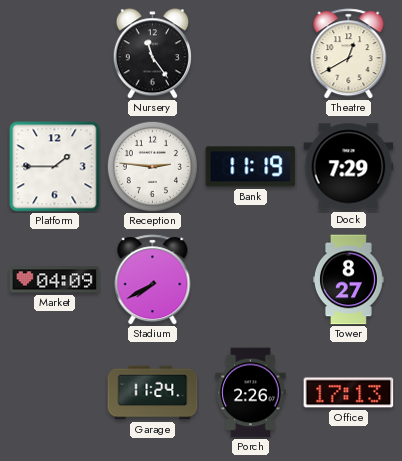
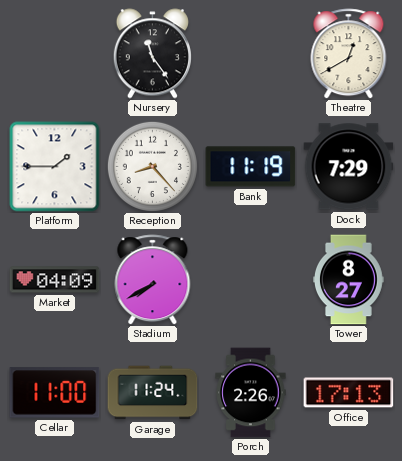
Reception: 2:46 -> 8:23 (152, 166)
Cellar: none -> 11:00 (55, 393)
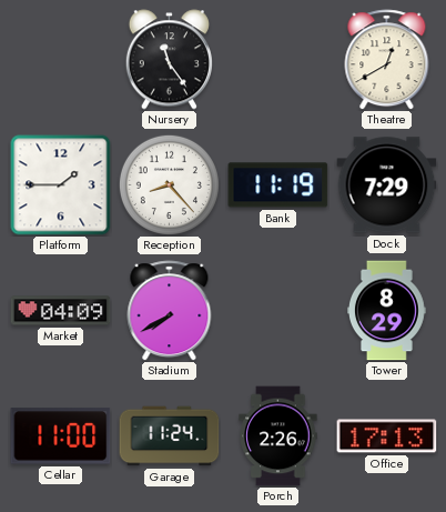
Tower: 8:27 -> 8:29 (387, 311)
